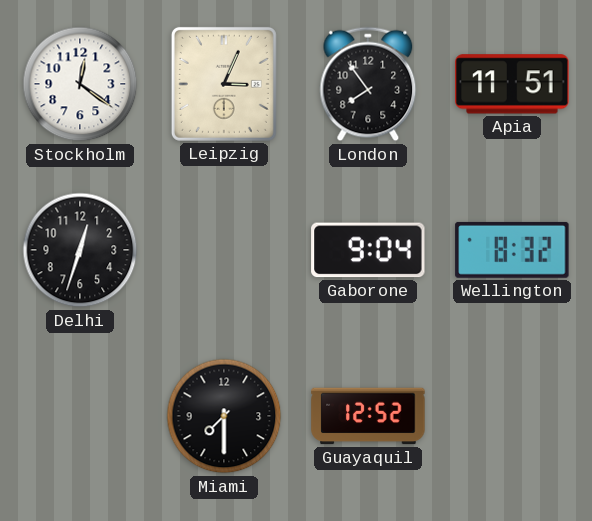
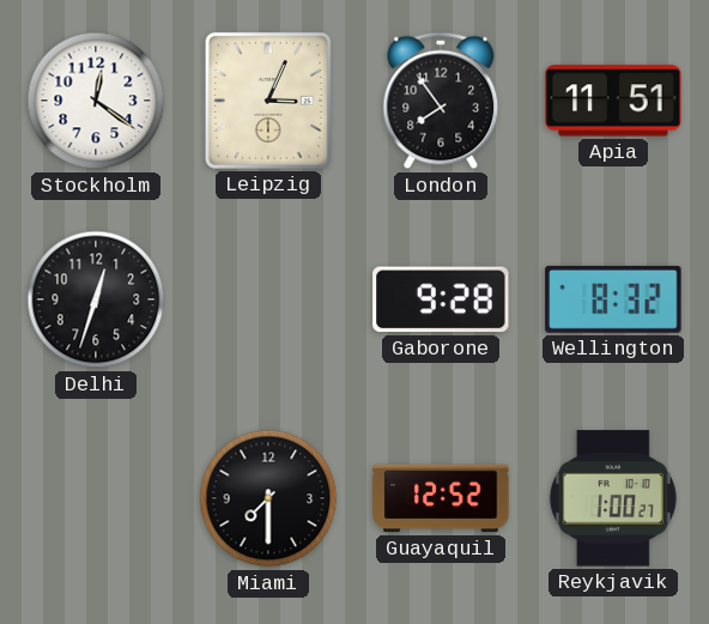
Gaborone: 9:04 -> 9:28 (441, 299)
Reykjavik: none -> 1:00 (613, 498)
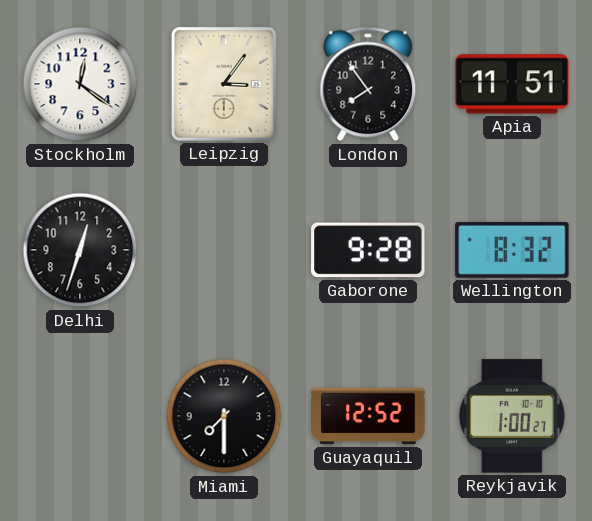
Leipzig: 3:04 -> 3:06 (224, 84)
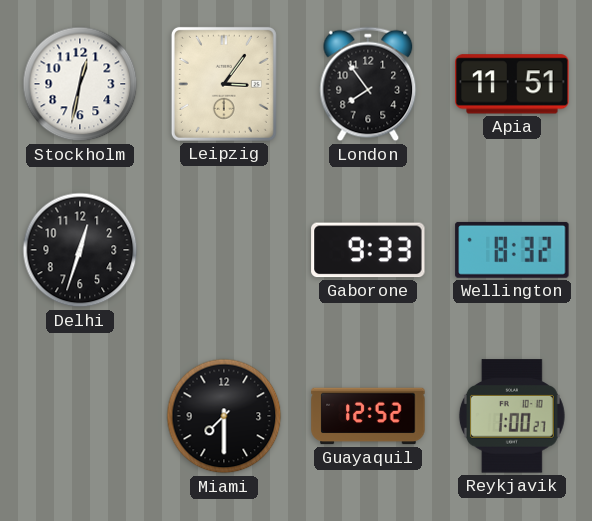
Stockholm: 12:21 -> 12:32 (80, 84)
Gaborone: 9:28 -> 9:33 (368, 250)
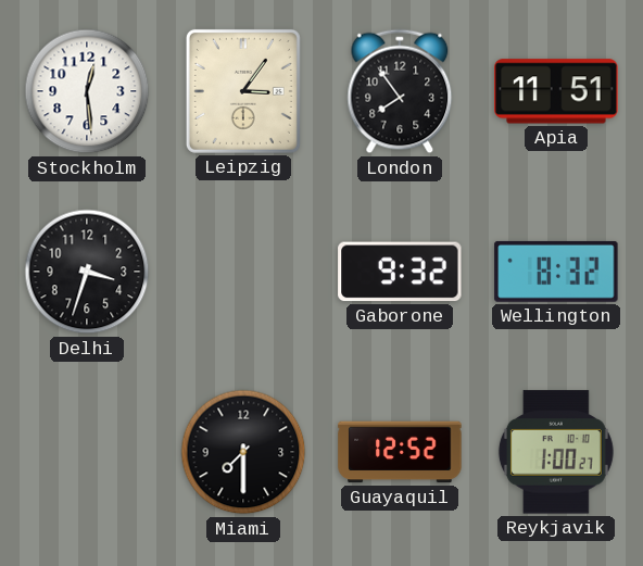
Stockholm: 12:32 -> 12:29 (87, 91)
Delhi: 12:33 -> 3:33 (87, 272)
Gaborone: 9:33 -> 9:32 (400, 272)
